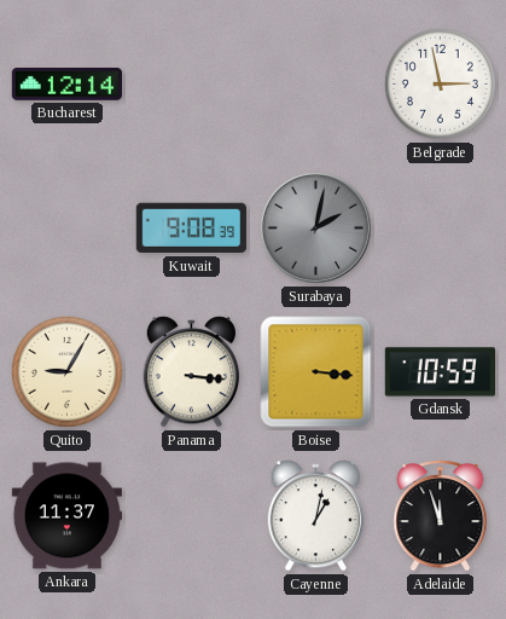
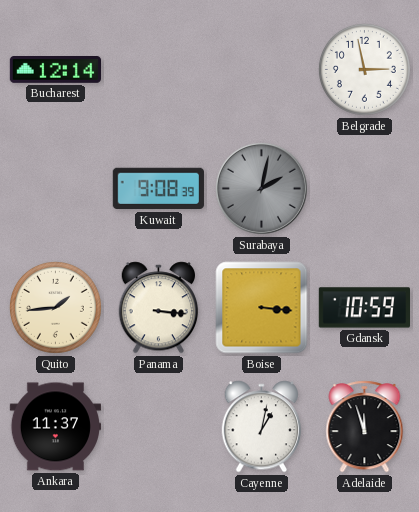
Quito: 9:05 -> 1:44 (55, 307)
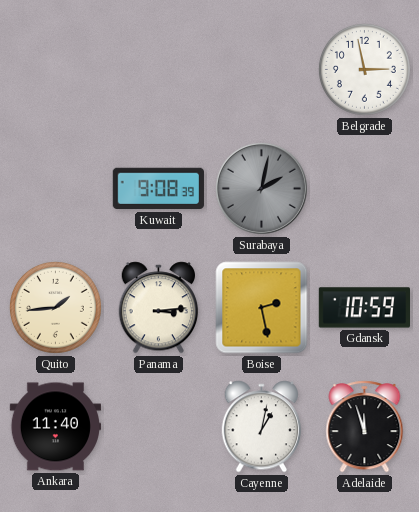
Bucharest: 12:14 -> none (55, 70)
Panama: 3:16 -> 3:14 (159, 308)
Boise: 3:16 -> 2:28 (262, 308)
Ankara: 11:37 -> 11:40 (55, 427)
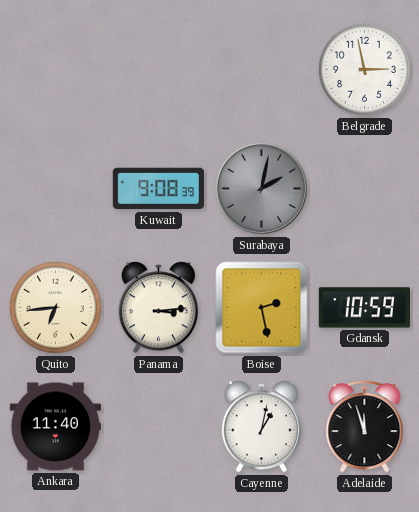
Quito: 1:44 -> 6:44 (55, 307)
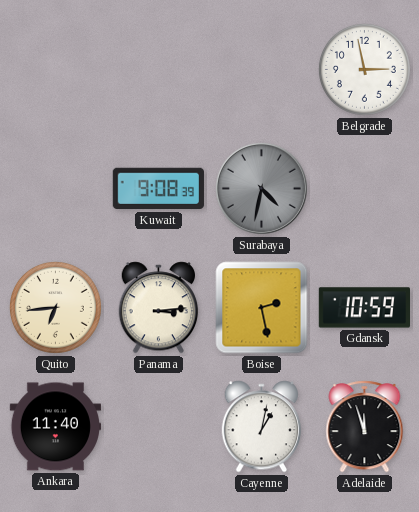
Surabaya: 2:02 -> 4:32 (261, 188)
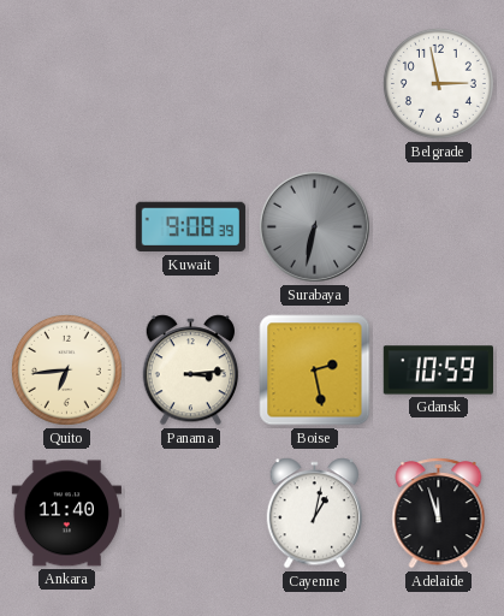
Surabaya: 4:32 -> 6:32 (314, 226)
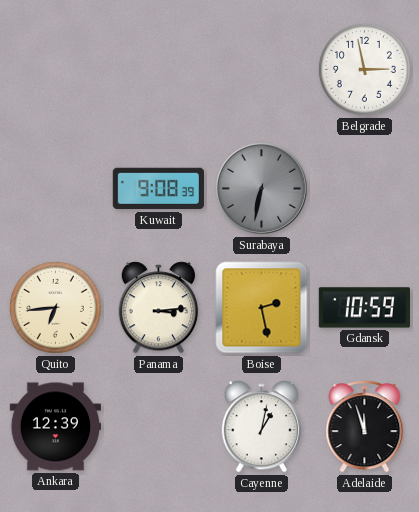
Ankara: 11:40 -> 12:39 (55, 427)
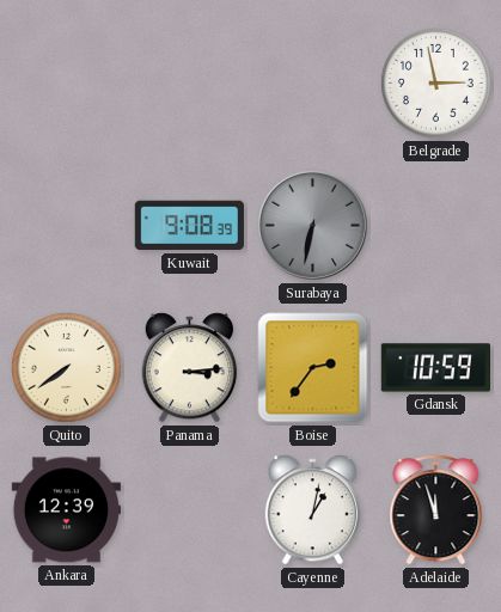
Quito: 6:44 -> 7:39 (66, 367)
Boise: 2:28 -> 2:36 (313, 368)
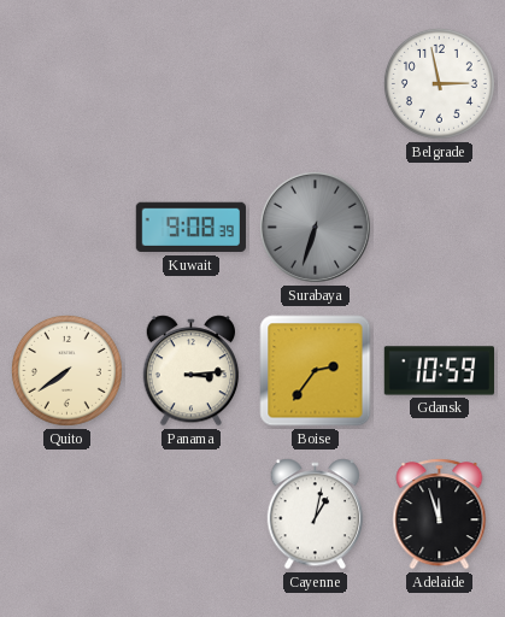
Surabaya: 6:32 -> 6:33 (315, 227)
Ankara: 12:39 -> none (66, 510)
